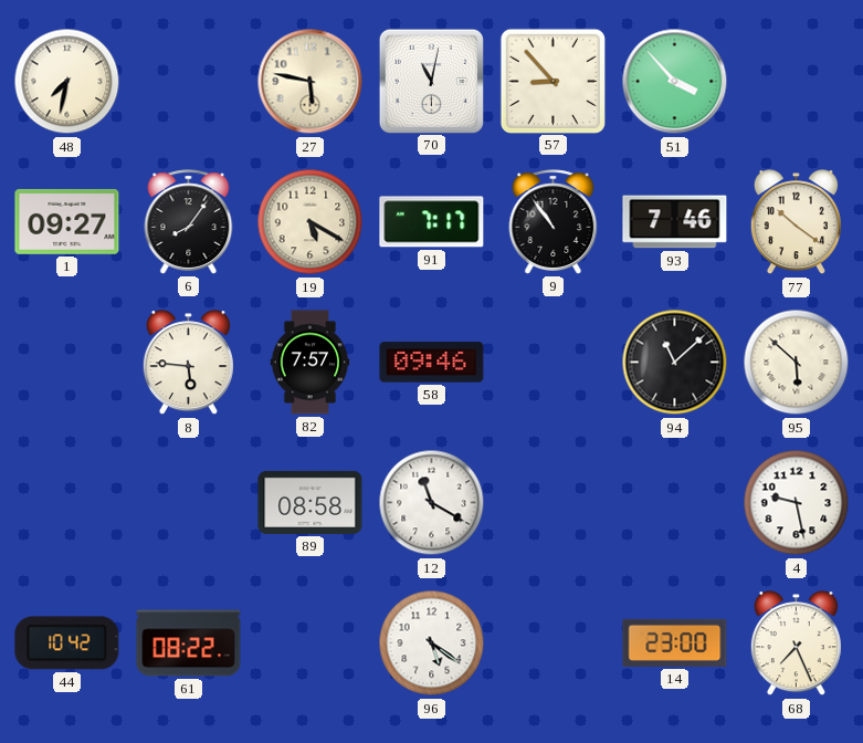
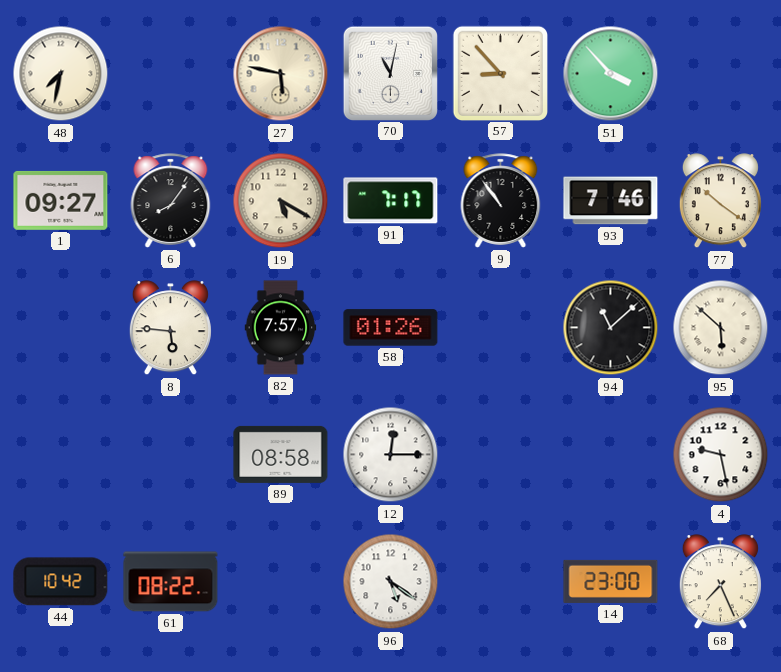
58: 09:46 -> 01:26 (391, 328)
12: 11:20 -> 12:15 (391, 455)
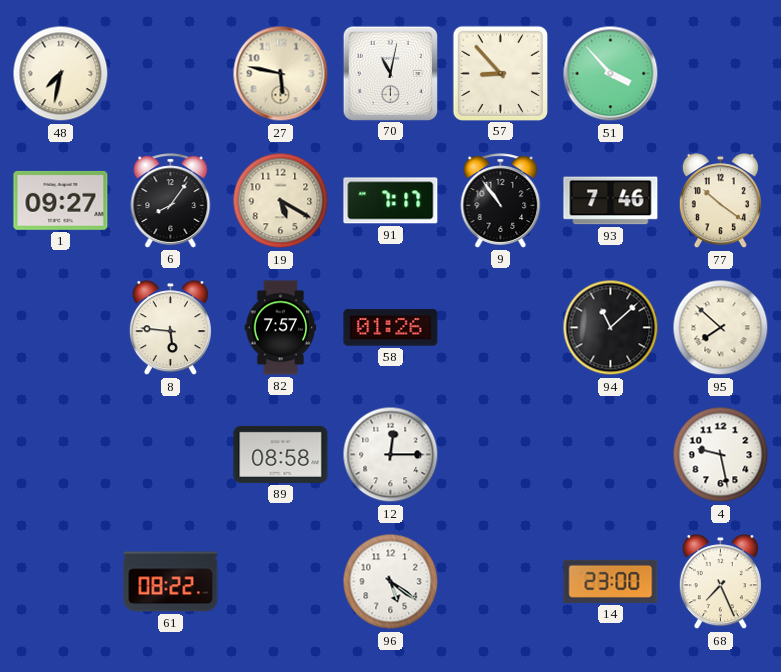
95: 5:52 -> 7:52 (721, 328)
44: 10:42 -> none (61, 582)
